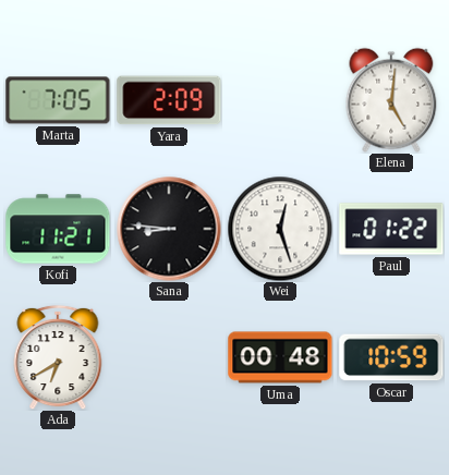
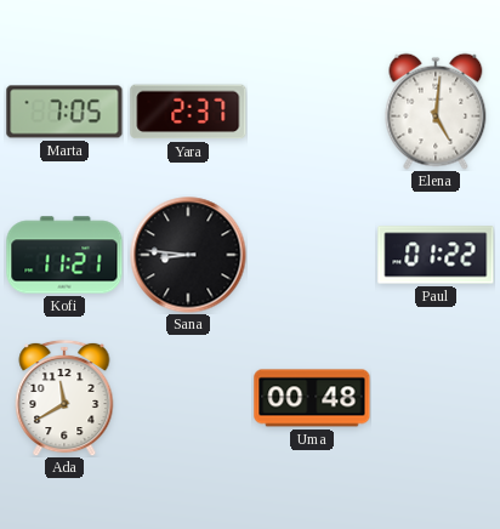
Yara: 2:09 -> 2:37 (188, 112)
Wei: 12:27 -> none (280, 229)
Ada: 6:40 -> 11:40 (64, 398)
Oscar: 10:59 -> none (391, 357)
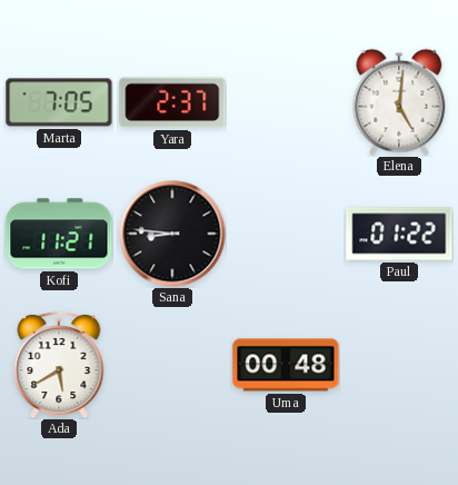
Ada: 11:40 -> 5:40 (59, 365)
